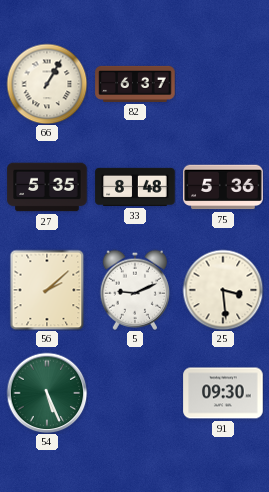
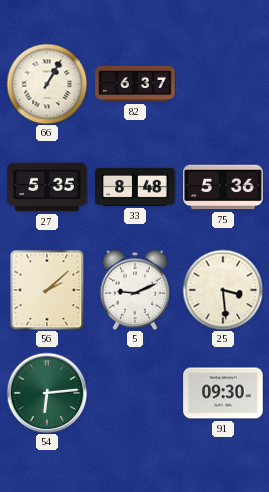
54: 5:26 -> 6:14 (47, 393)
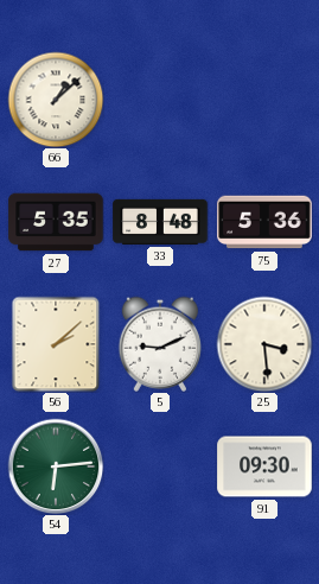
66: 1:05 -> 1:08 (56, 100)
82: 6:37 -> none (135, 84)
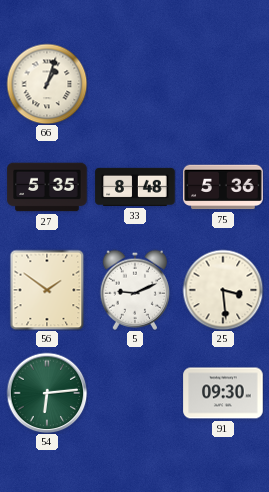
66: 1:08 -> 1:03 (47, 84)
56: 2:08 -> 1:51 (47, 290)
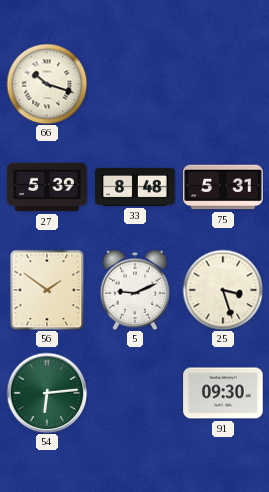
66: 1:03 -> 10:18 (47, 84)
27: 5:35 -> 5:39 (47, 187)
75: 5:36 -> 5:31 (223, 187)
25: 3:29 -> 3:27 (223, 290)
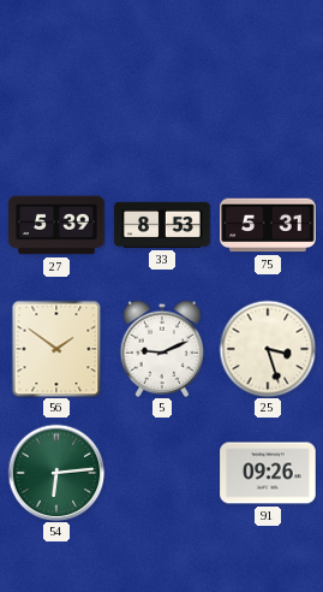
66: 10:18 -> none (47, 84)
33: 8:48 -> 8:53 (162, 225)
91: 09:30 -> 09:26 (268, 473)
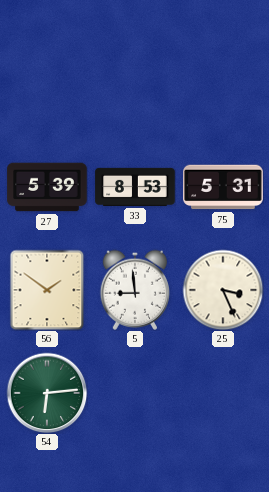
5: 9:11 -> 8:59 (134, 290)
25: 3:27 -> 3:26 (223, 290)
91: 09:26 -> none (268, 473)
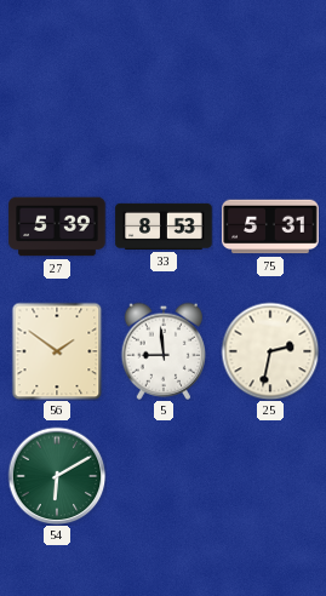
25: 3:26 -> 2:32 (270, 351)
54: 6:14 -> 6:10 (57, 476)
